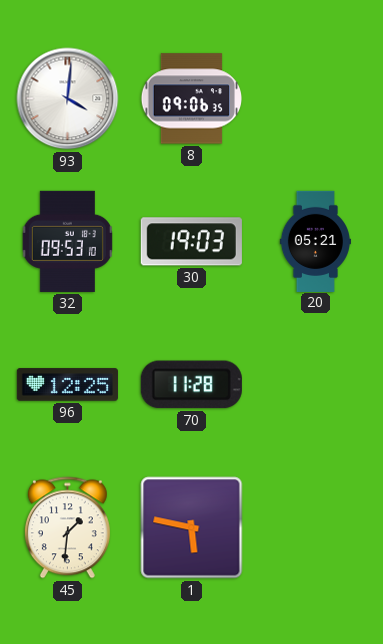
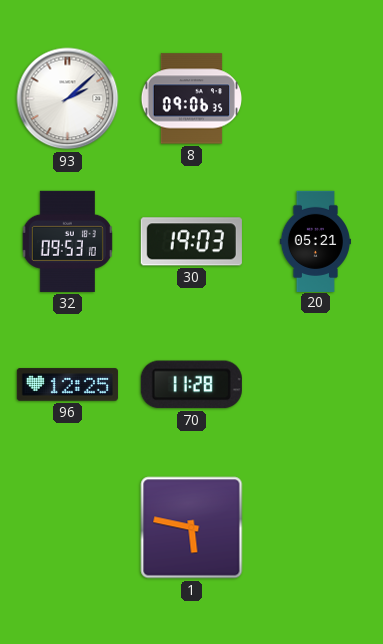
93: 4:01 -> 2:08 (68, 99)
45: 1:31 -> none (67, 528)
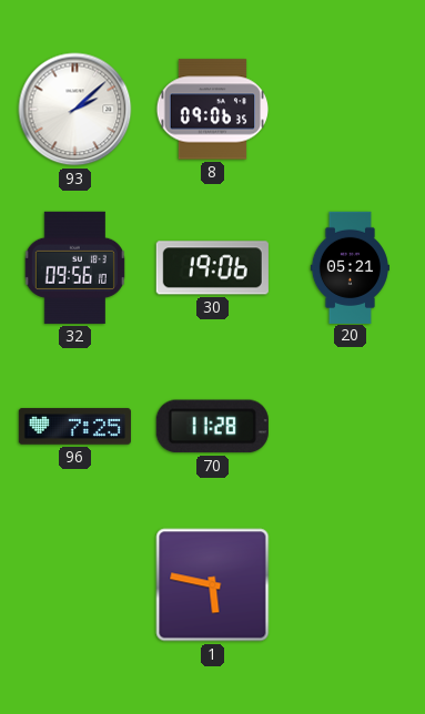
32: 09:53 -> 09:56 (74, 267)
30: 19:03 -> 19:06 (212, 268)
96: 12:25 -> 7:25 (74, 427)
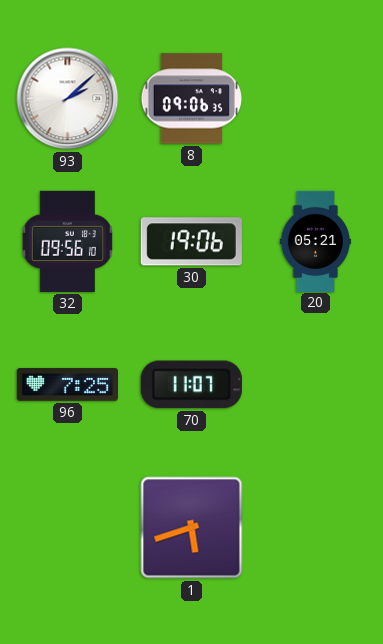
70: 11:28 -> 11:07 (191, 385)
1: 5:47 -> 5:42 (192, 528)
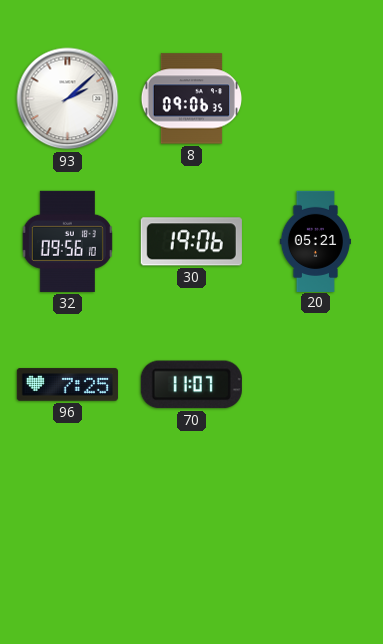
1: 5:42 -> none (192, 528)
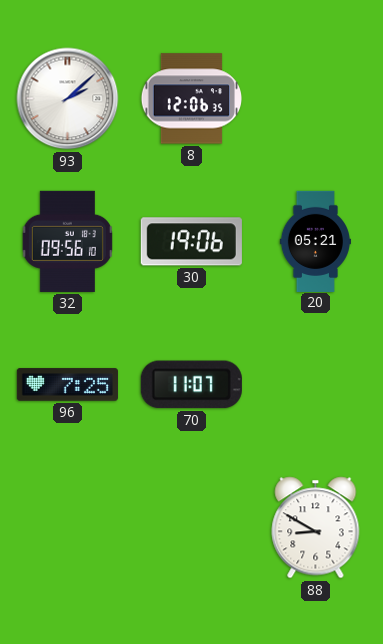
8: 09:06 -> 12:06 (191, 99)
88: none -> 8:50 (316, 528)
